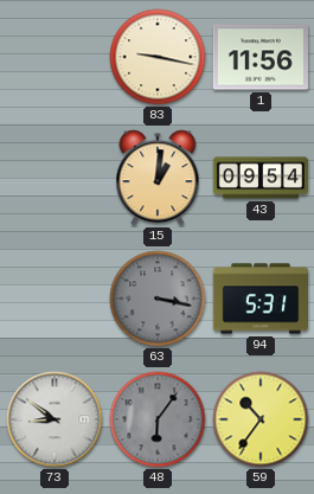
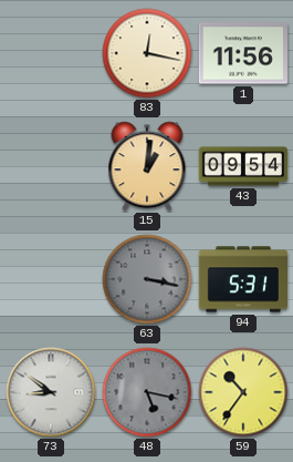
83: 9:17 -> 12:17 (147, 53)
48: 6:06 -> 5:17 (147, 392)
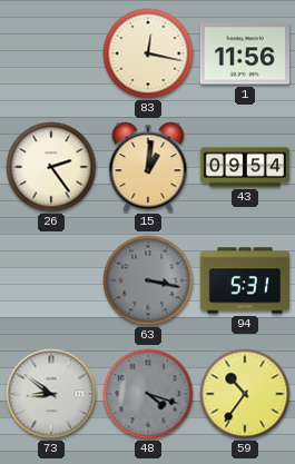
26: none -> 2:24 (51, 167)
48: 5:17 -> 4:18 (148, 394)
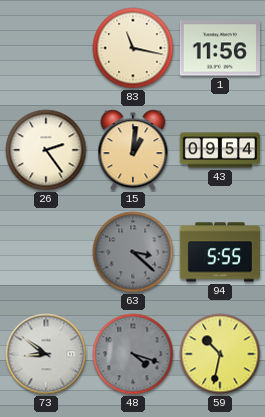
83: 12:17 -> 11:17 (133, 48)
63: 3:17 -> 3:22 (133, 252)
94: 5:31 -> 5:55 (219, 252)
59: 10:36 -> 10:32 (220, 354)
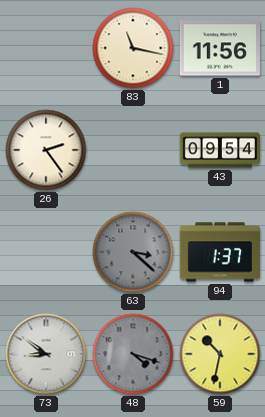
15: 1:01 -> none (133, 150)
94: 5:55 -> 1:37 (219, 252)
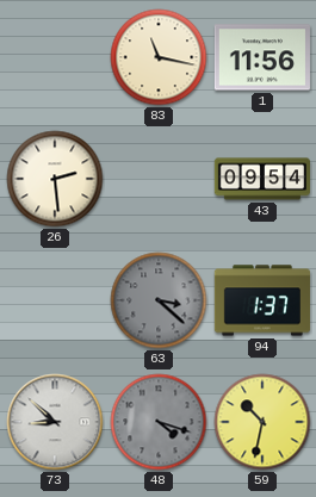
26: 2:24 -> 2:29 (55, 179)
73: 8:51 -> 8:52 (55, 422)
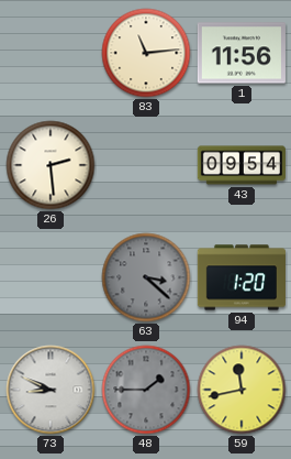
83: 11:17 -> 11:14 (146, 53)
94: 1:37 -> 1:20 (240, 277)
73: 8:52 -> 8:49 (51, 390)
48: 4:18 -> 1:45 (146, 390)
59: 10:32 -> 11:43 (242, 390)
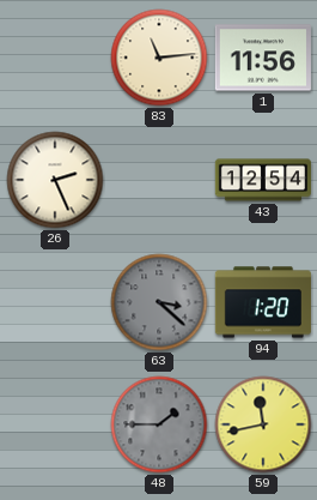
26: 2:29 -> 2:26 (55, 180)
43: 09:54 -> 12:54 (262, 180)
73: 8:49 -> none (51, 390)
